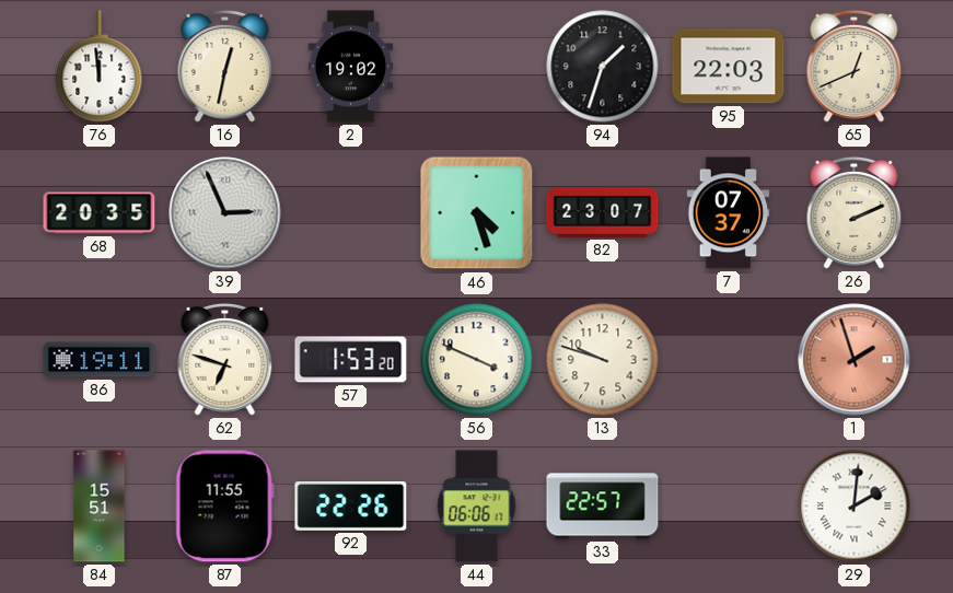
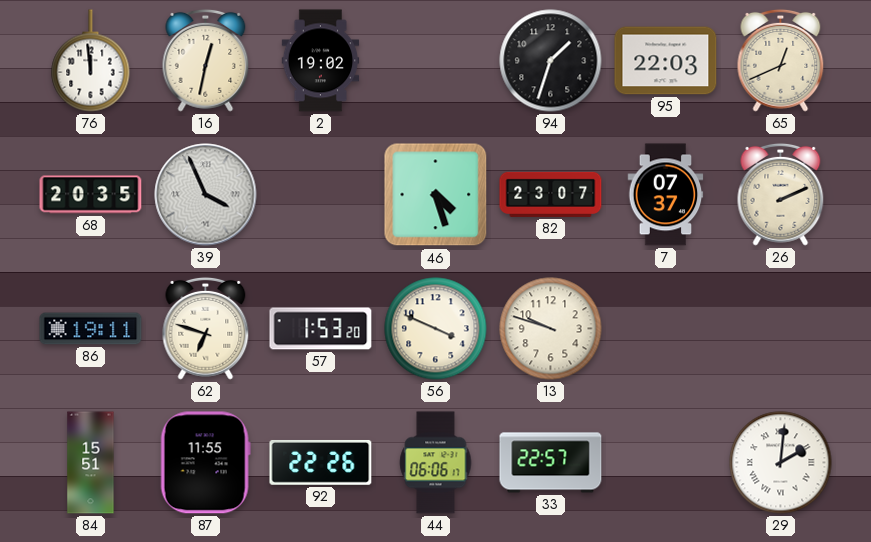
39: 2:56 -> 3:56 (206, 195)
1: 1:57 -> none (855, 360)
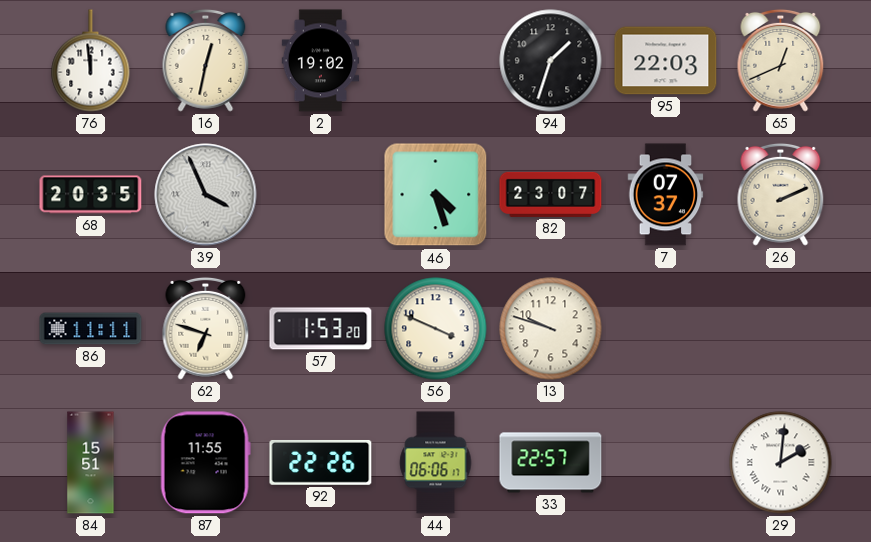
86: 19:11 -> 11:11 (91, 329)
